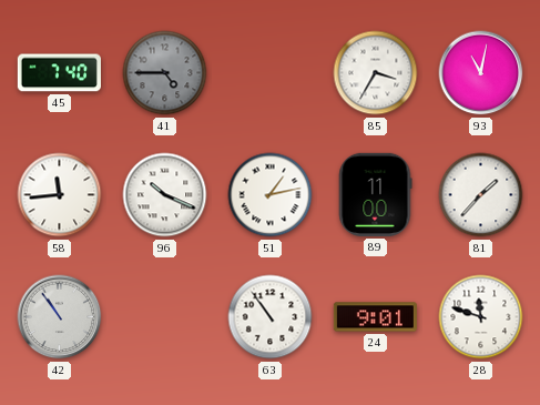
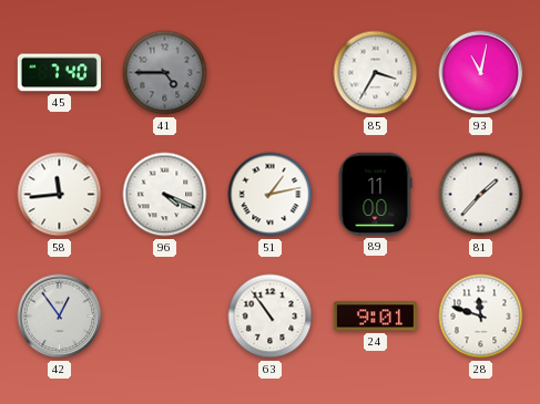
96: 10:19 -> 4:19 (165, 195)
42: 10:54 -> 12:54 (60, 317)
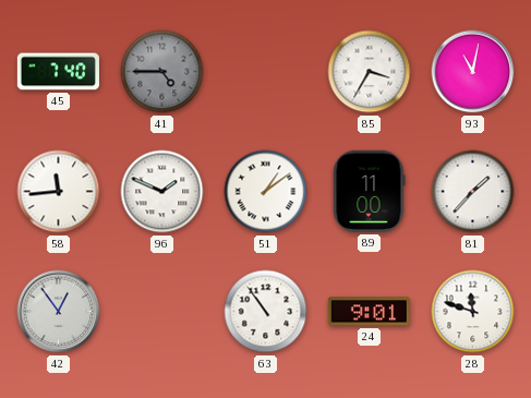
96: 4:19 -> 1:49 (162, 192)
51: 1:13 -> 1:09 (266, 192)
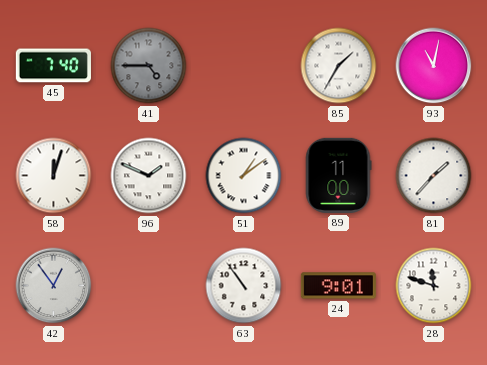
85: 3:35 -> 1:35 (339, 66)
58: 11:44 -> 12:03 (54, 176)
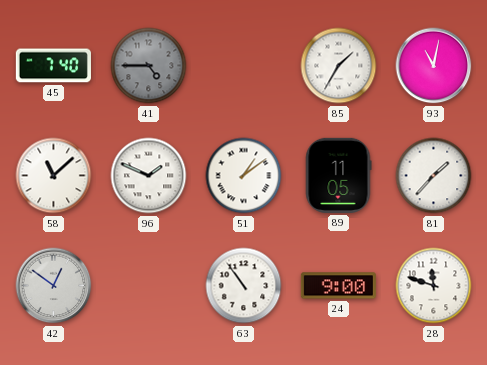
58: 12:03 -> 11:08 (54, 176)
89: 11:00 -> 11:05 (338, 175)
42: 12:54 -> 12:51 (54, 286)
24: 9:01 -> 9:00 (338, 286)
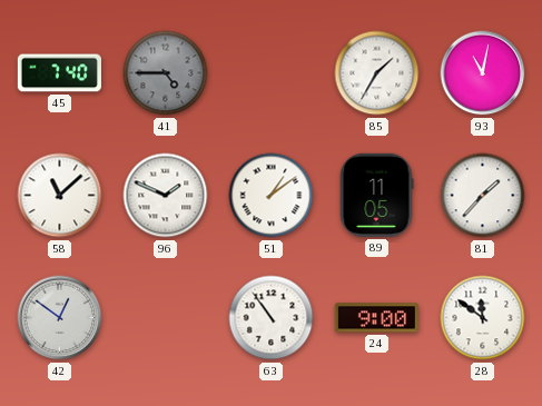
28: 11:48 -> 11:51 (483, 318)
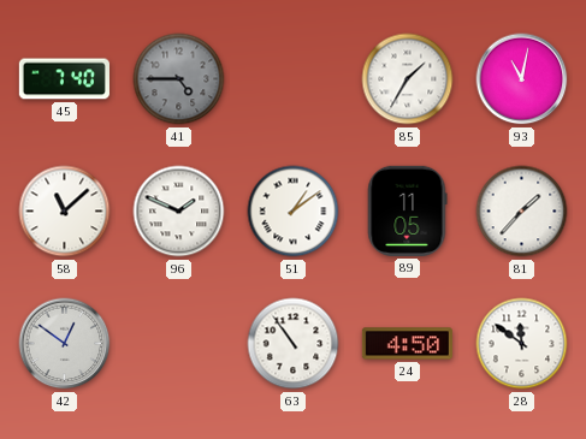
24: 9:00 -> 4:50 (407, 344)
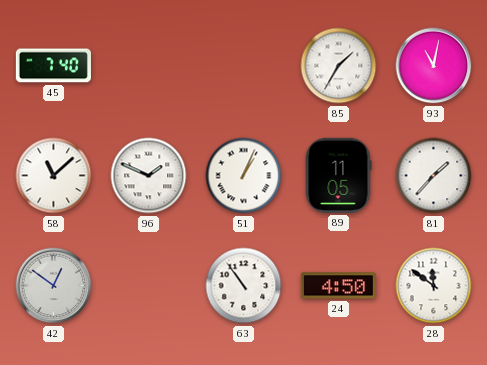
41: 4:45 -> none (179, 79)
51: 1:09 -> 1:04 (244, 176)
